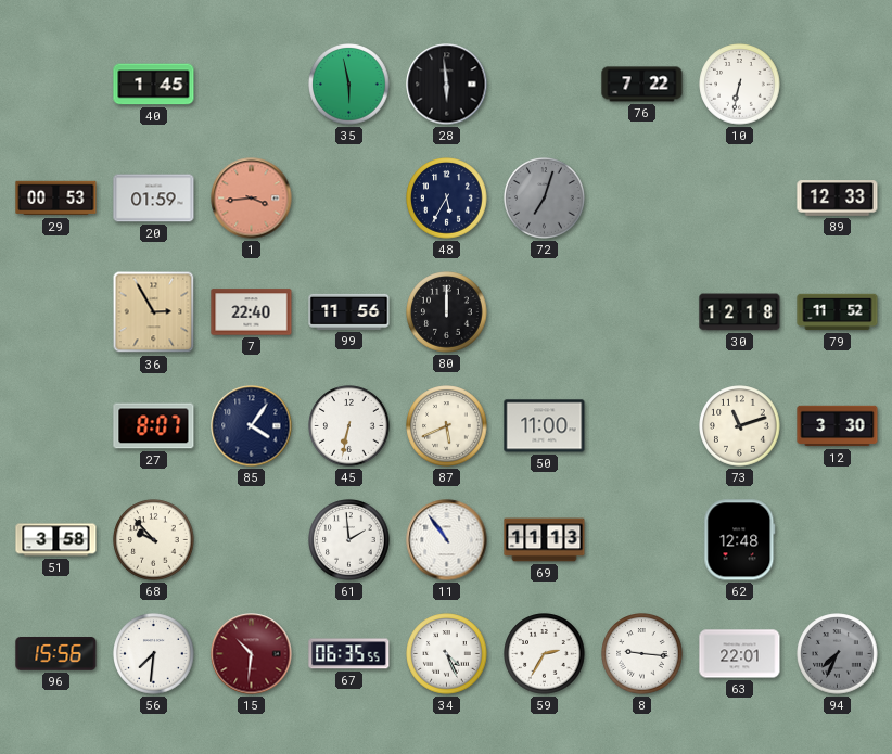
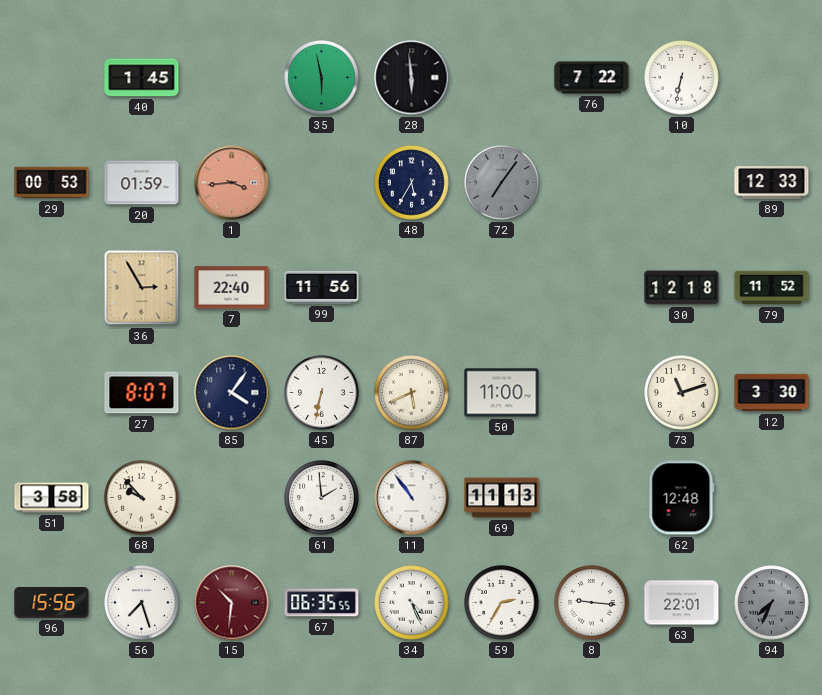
72: 7:03 -> 7:06 (502, 183)
80: 12:00 -> none (447, 312)
56: 7:31 -> 7:27 (142, 603)
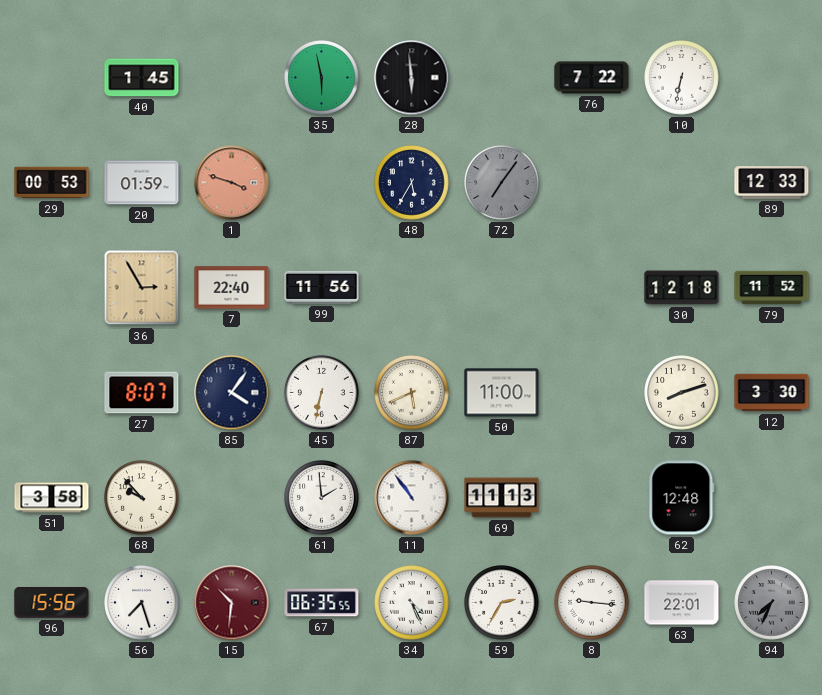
1: 3:44 -> 3:48 (232, 183)
73: 11:12 -> 8:12 (682, 393)
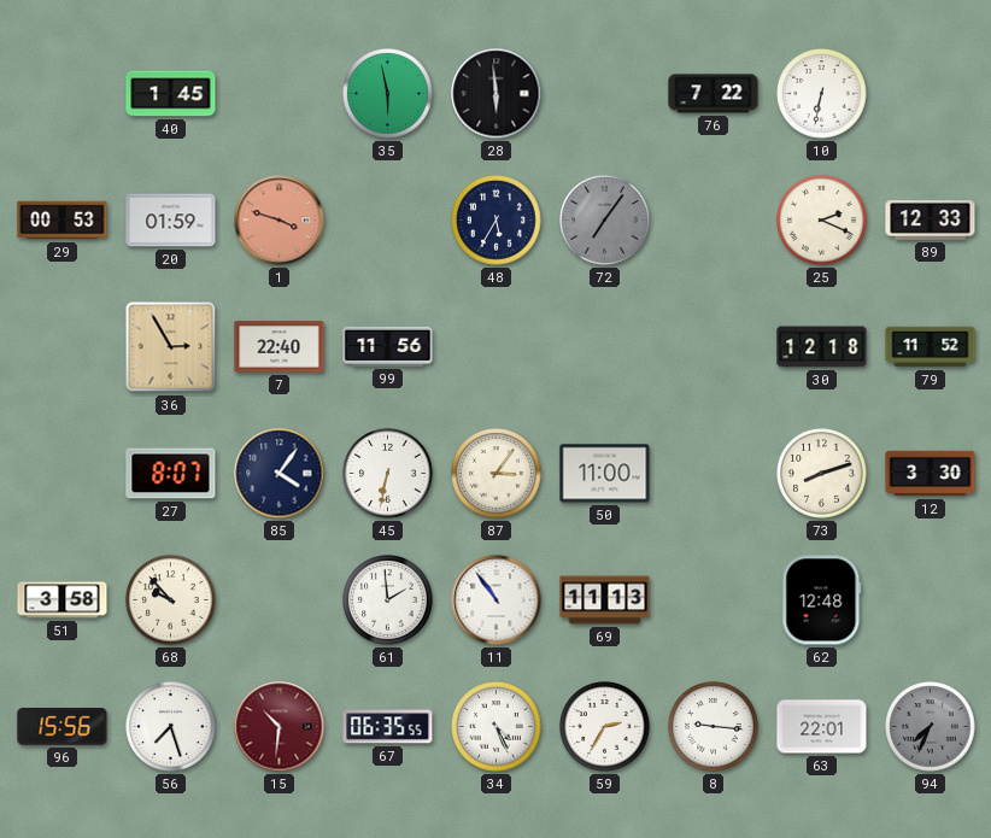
25: none -> 2:19 (822, 221)
87: 5:41 -> 3:06 (497, 474)
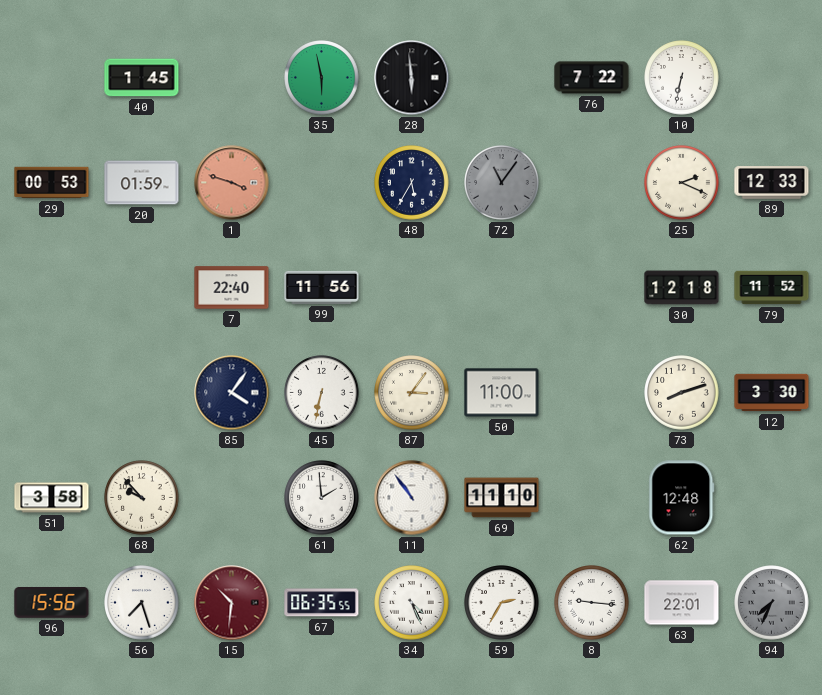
72: 7:06 -> 11:06 (502, 183)
36: 2:55 -> none (171, 347)
27: 8:07 -> none (171, 474)
69: 11:13 -> 11:10 (502, 498)
